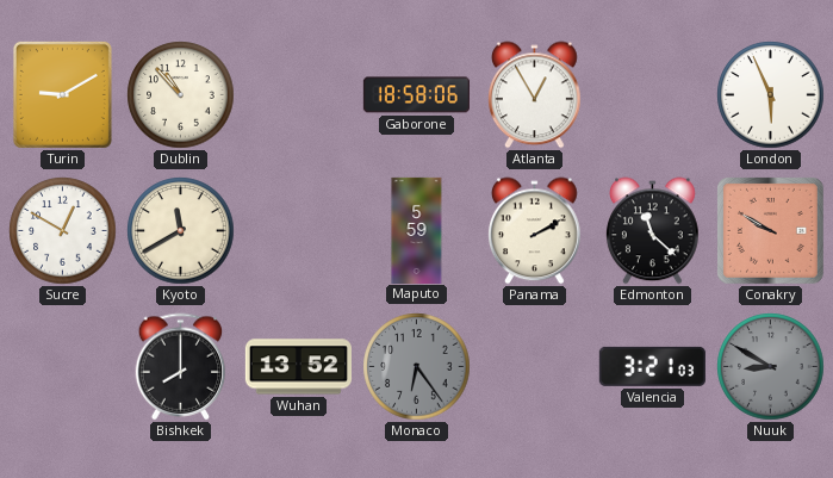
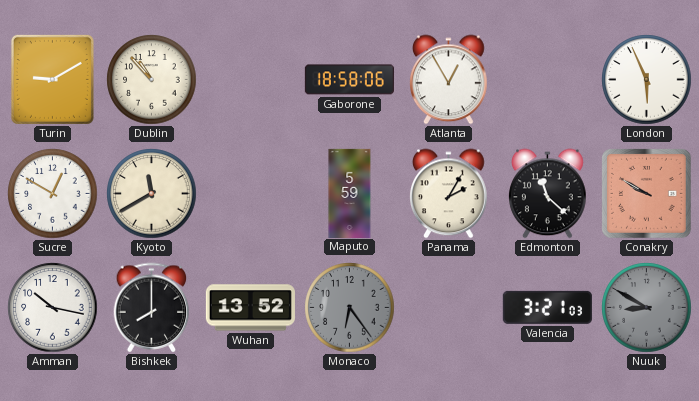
Panama: 2:10 -> 2:05 (449, 194)
Amman: none -> 10:17 (53, 308)
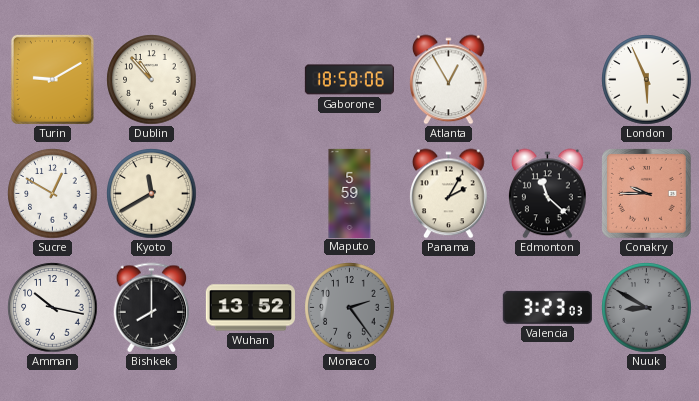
Conakry: 9:50 -> 9:45 (647, 194)
Monaco: 6:24 -> 2:24 (350, 308)
Valencia: 3:21 -> 3:23 (547, 307)
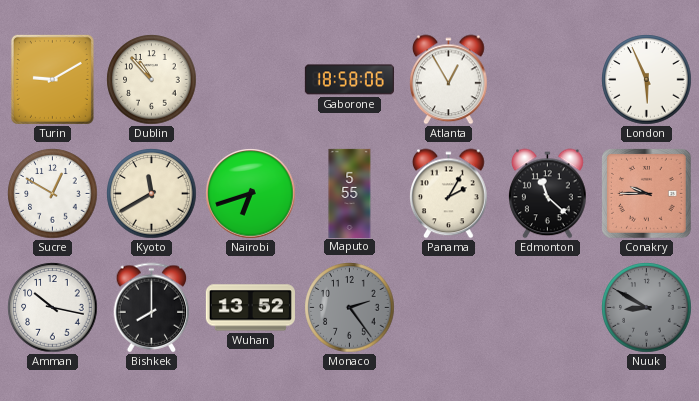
Nairobi: none -> 6:42 (251, 194)
Maputo: 5:59 -> 5:55 (350, 193)
Valencia: 3:23 -> none (547, 307)
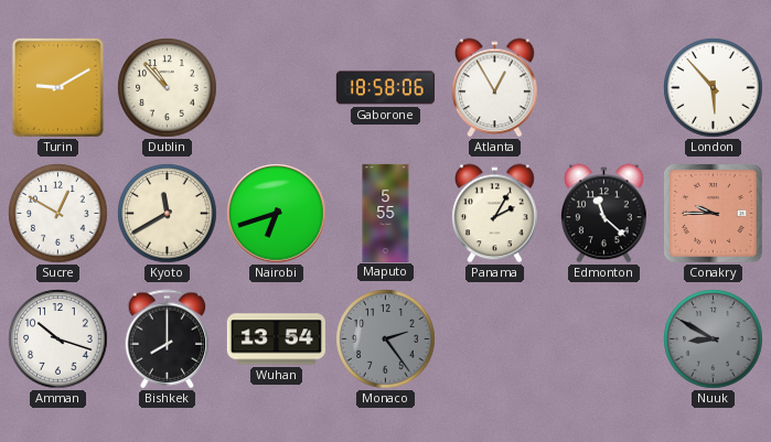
London: 5:56 -> 5:53 (714, 88)
Amman: 10:17 -> 10:18 (58, 339)
Wuhan: 13:52 -> 13:54 (276, 339)
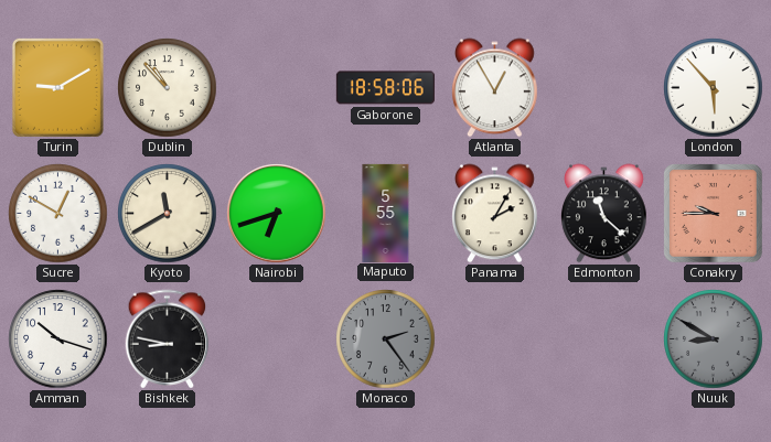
Bishkek: 8:00 -> 8:47 (168, 339)
Wuhan: 13:54 -> none (276, 339)
